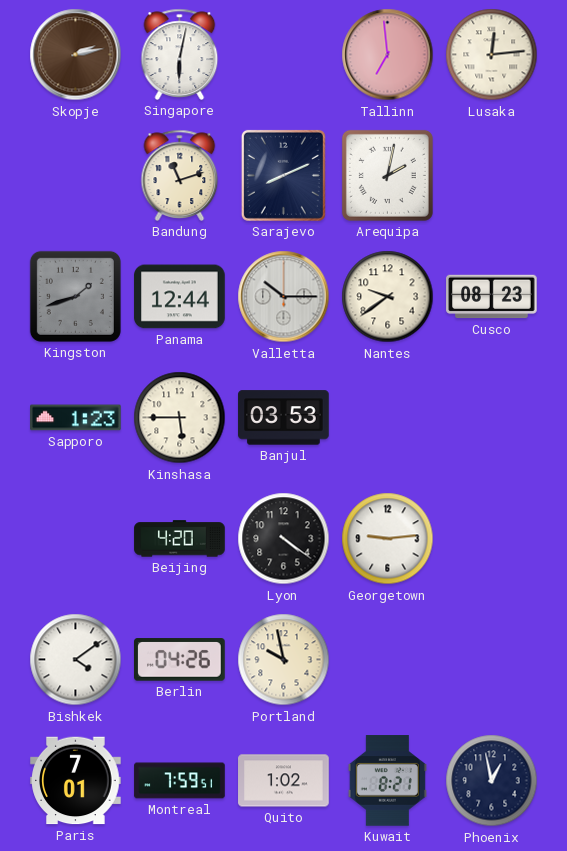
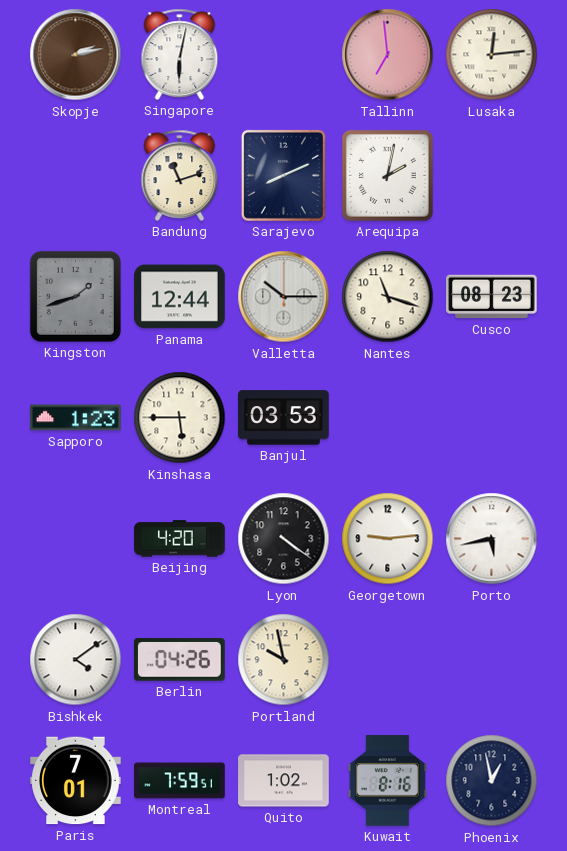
Nantes: 9:39 -> 11:18 (388, 297)
Porto: none -> 5:43 (492, 539)
Kuwait: 8:21 -> 8:16 (387, 781)
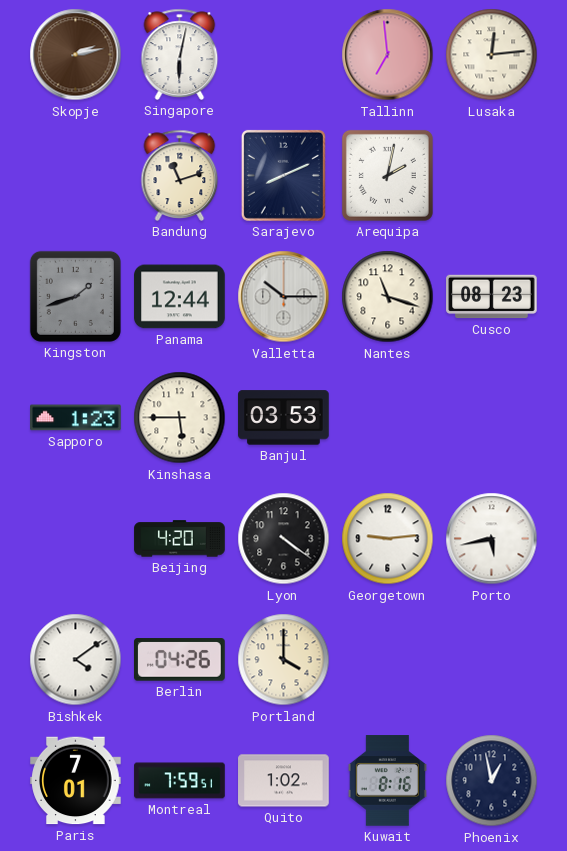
Portland: 9:58 -> 4:00 (284, 660)
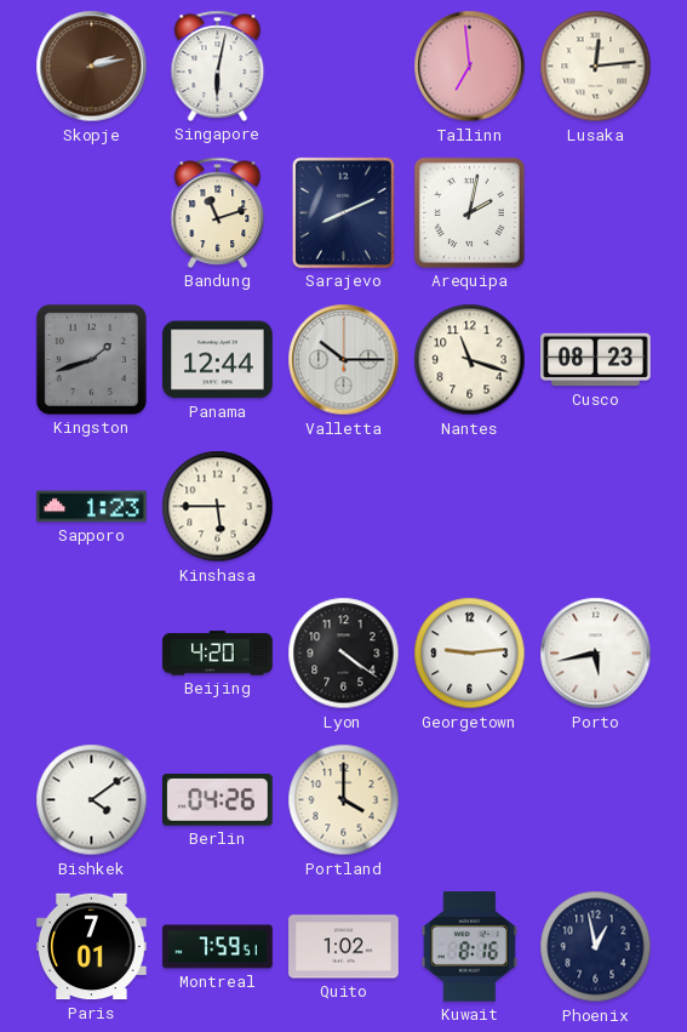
Banjul: 03:53 -> none (284, 418)
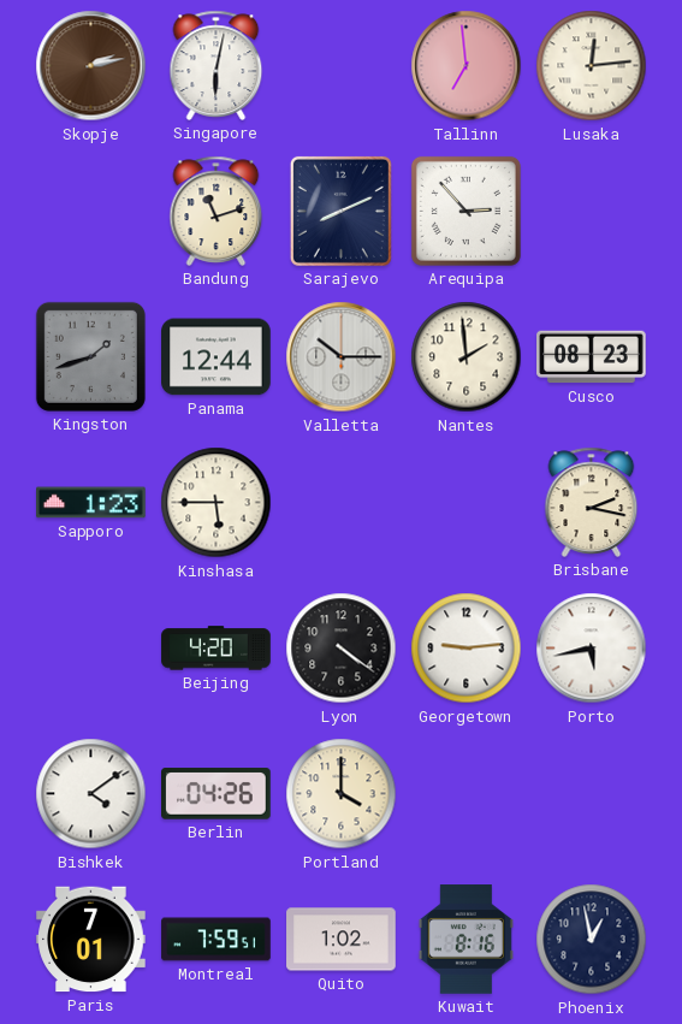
Arequipa: 2:02 -> 2:53 (465, 211)
Nantes: 11:18 -> 1:59 (467, 357)
Brisbane: none -> 2:17 (592, 502)
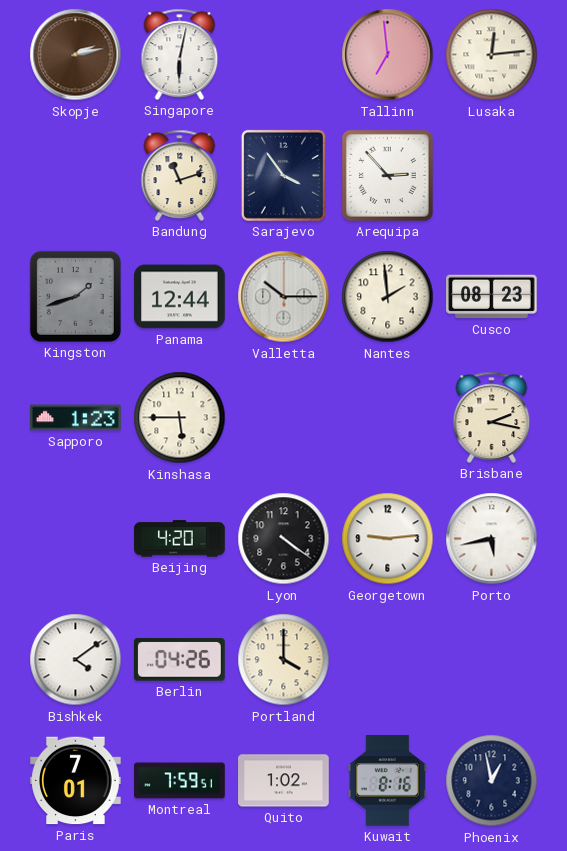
Sarajevo: 8:11 -> 3:54 (283, 175)
